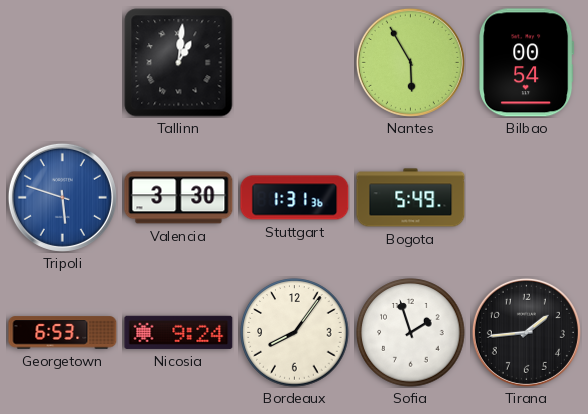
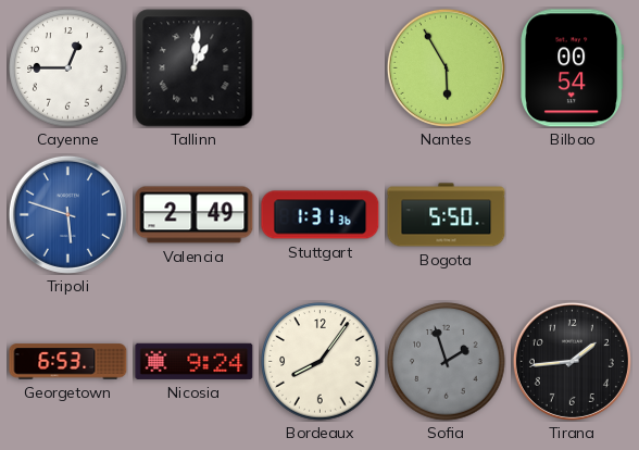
Cayenne: none -> 12:45 (68, 68)
Valencia: 3:30 -> 2:49 (195, 215)
Bogota: 5:49 -> 5:50 (447, 215)
Sofia dial: white -> grey (447, 362)
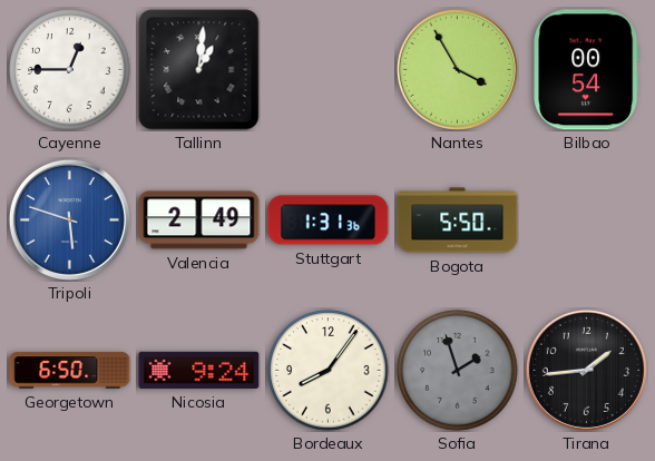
Nantes: 5:55 -> 3:55 (457, 69)
Georgetown: 6:53 -> 6:50 (70, 371)
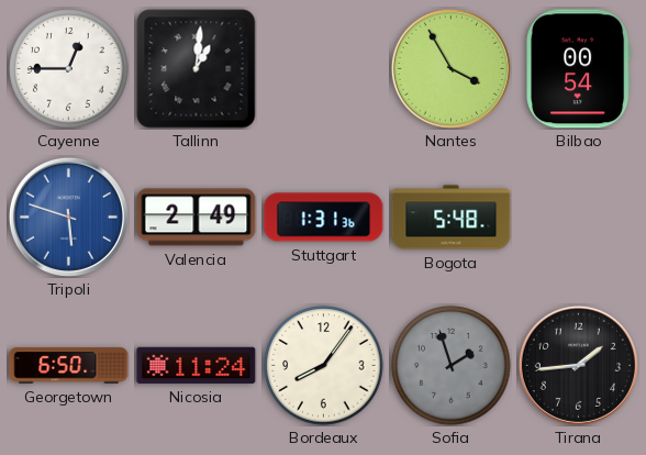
Bogota: 5:50 -> 5:48 (452, 218)
Nicosia: 9:24 -> 11:24 (197, 365)
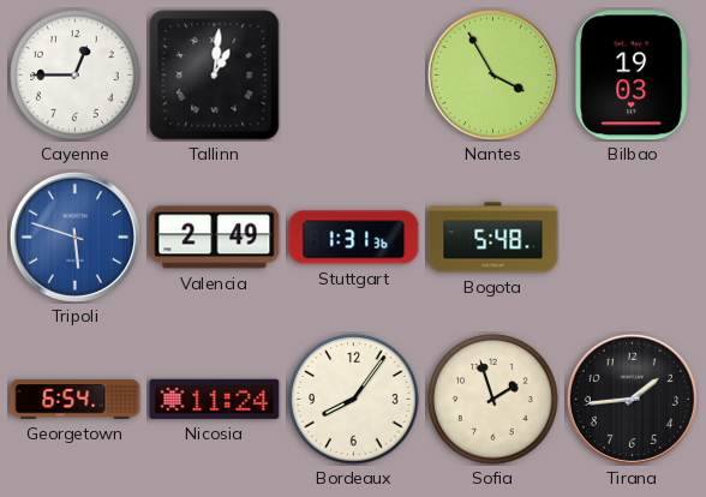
Bilbao: 00:54 -> 19:03 (633, 76)
Georgetown: 6:50 -> 6:54 (76, 400)
Sofia dial: grey -> cream (493, 400)
